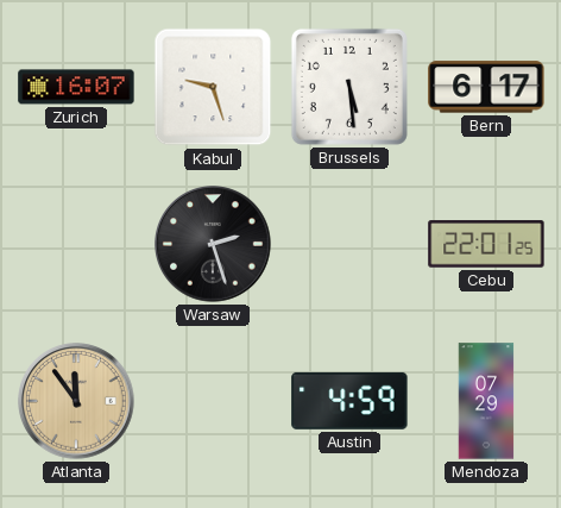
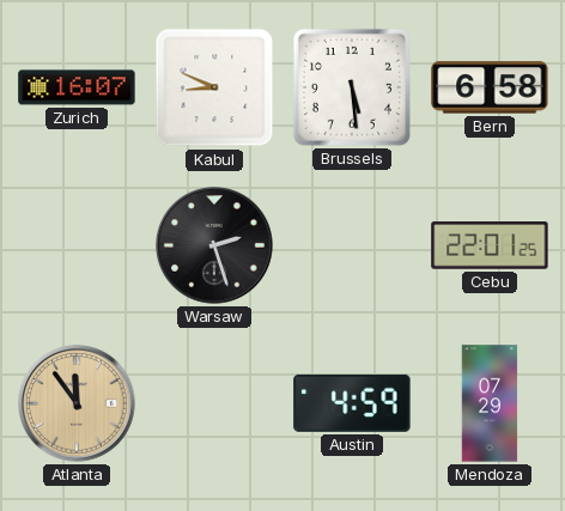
Kabul: 9:27 -> 8:49 (214, 87)
Bern: 6:17 -> 6:58 (490, 87)
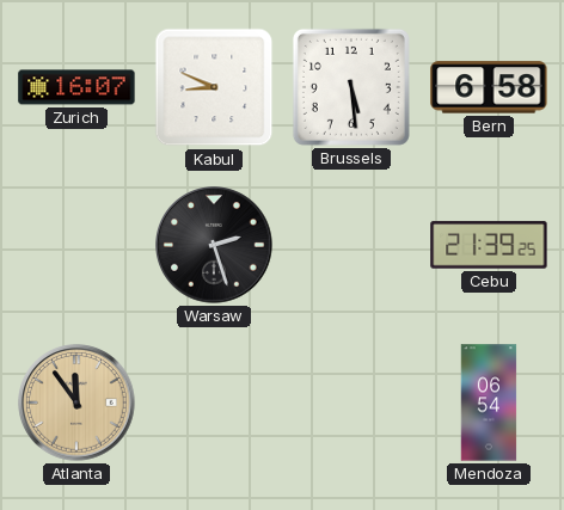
Cebu: 22:01 -> 21:39 (489, 245)
Austin: 4:59 -> none (352, 403)
Mendoza: 07:29 -> 06:54 (489, 403)
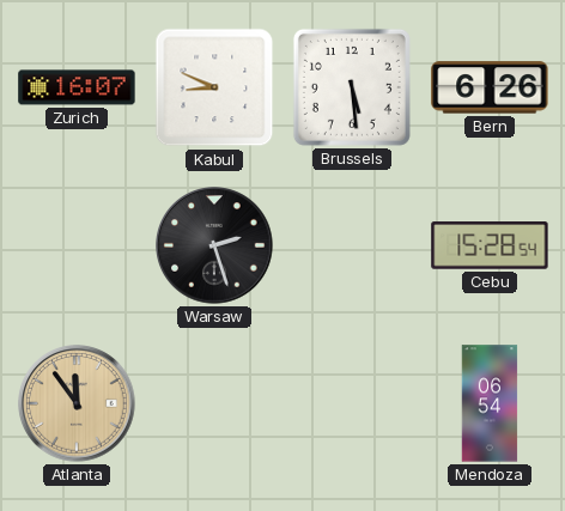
Bern: 6:58 -> 6:26 (490, 87)
Cebu: 21:39 -> 15:28 (490, 245)
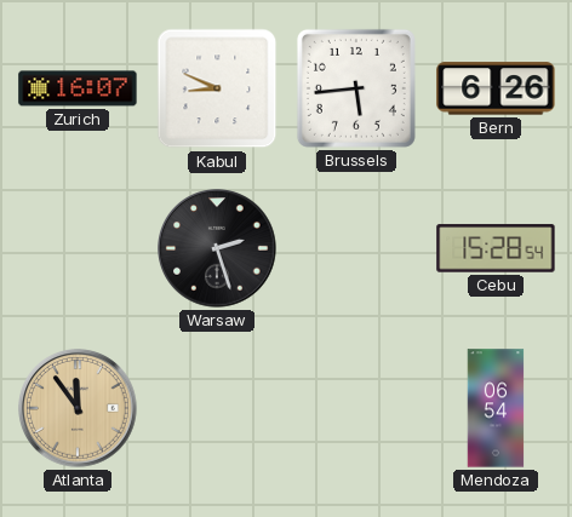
Brussels: 5:29 -> 5:44 (356, 88)
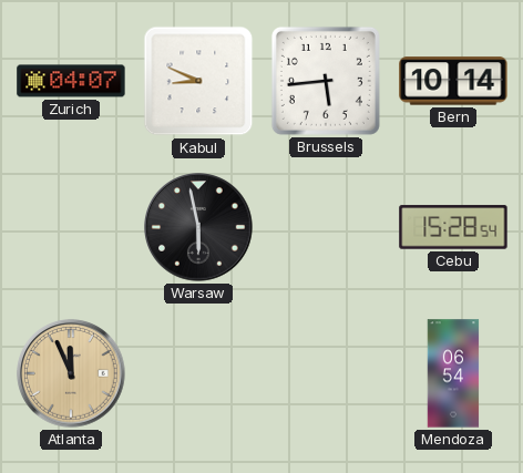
Zurich: 16:07 -> 04:07 (71, 81)
Bern: 6:26 -> 10:14 (453, 81)
Warsaw: 2:27 -> 5:58 (198, 227)
Atlanta: 11:54 -> 11:56 (71, 373)
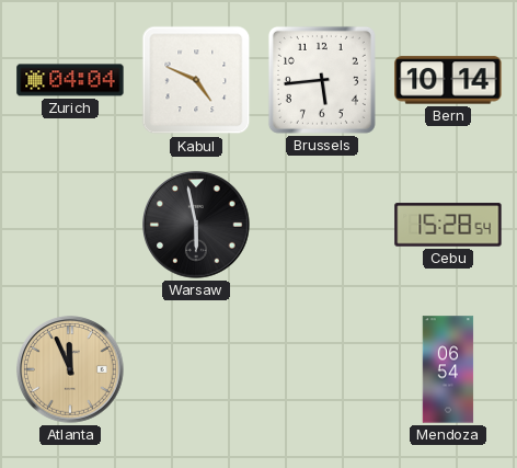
Zurich: 04:07 -> 04:04 (70, 80)
Kabul: 8:49 -> 4:49 (196, 80)
